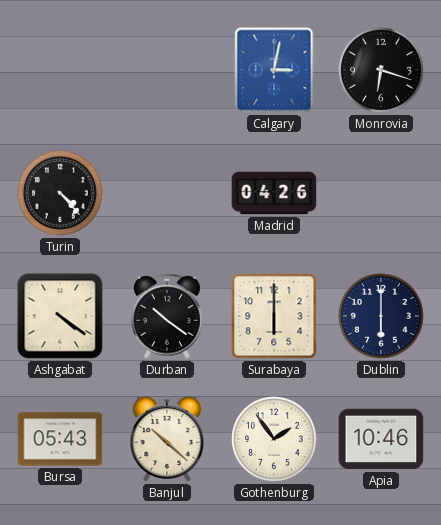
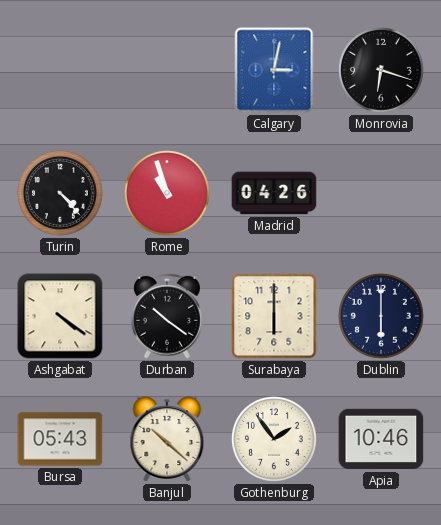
Rome: none -> 10:57 (168, 194)
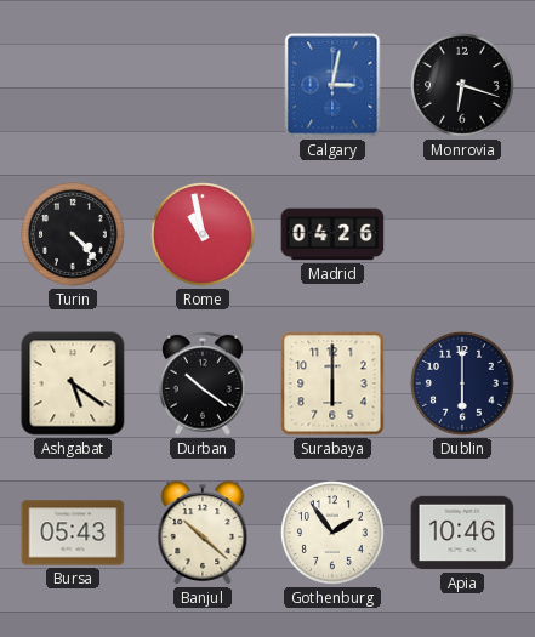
Rome: 10:57 -> 10:58 (204, 235)
Ashgabat: 4:21 -> 5:21 (73, 383)
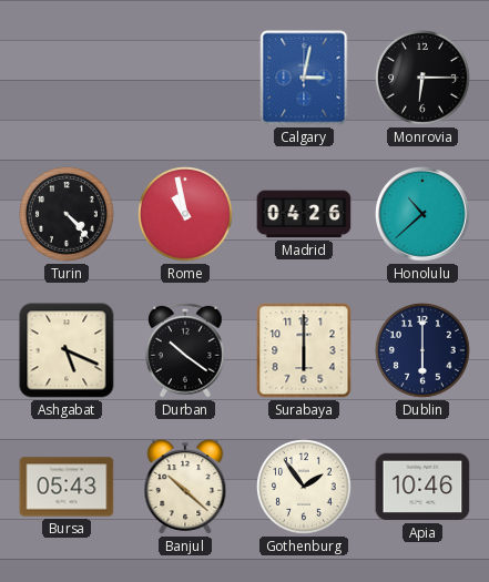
Monrovia: 6:18 -> 6:15 (424, 79)
Honolulu: none -> 10:38 (422, 214)
Ashgabat: 5:21 -> 5:19 (67, 350)
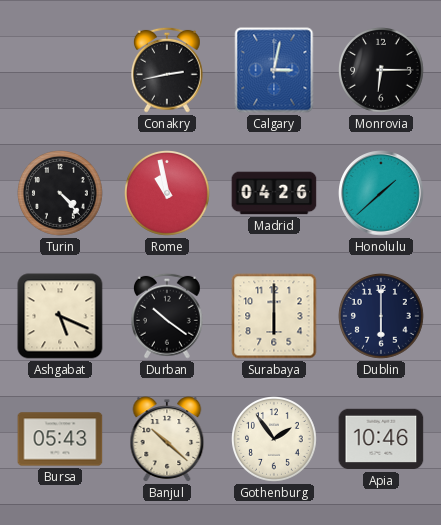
Conakry: none -> 2:43 (168, 70)
Honolulu: 10:38 -> 1:38 (381, 193)
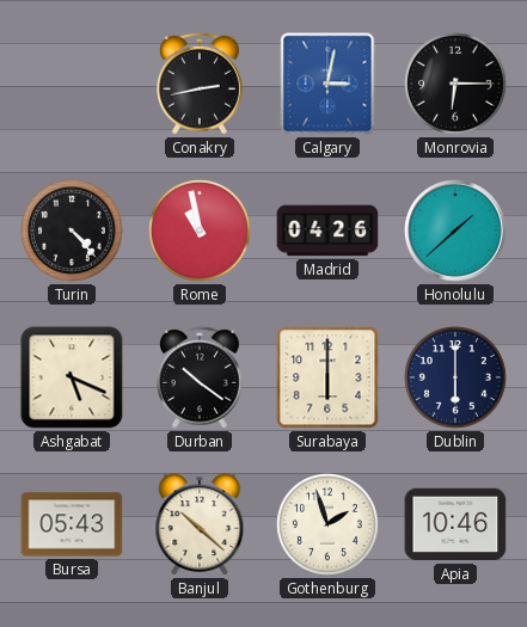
Gothenburg: 1:54 -> 1:57 (329, 525)
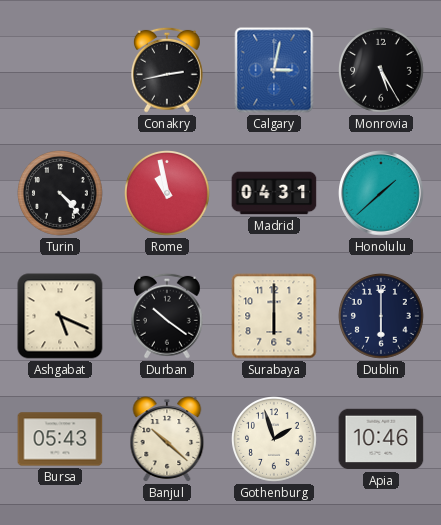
Monrovia: 6:15 -> 5:25 (382, 71)
Madrid: 04:26 -> 04:31 (274, 193)
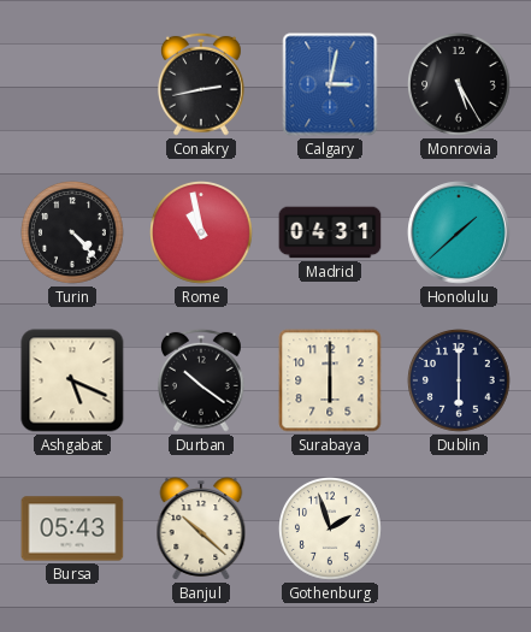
Apia: 10:46 -> none (381, 439)
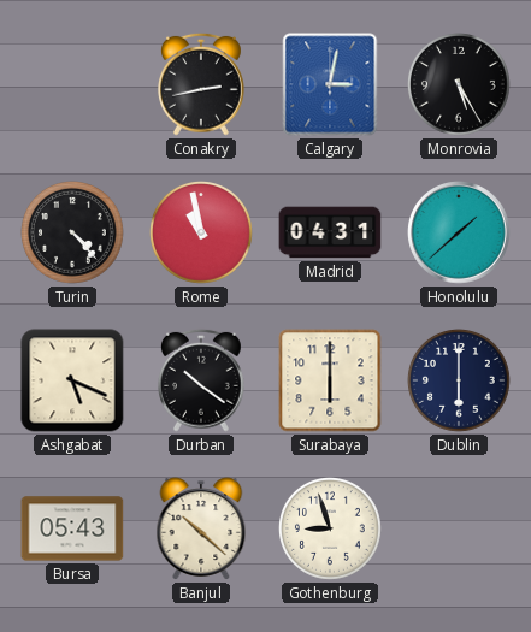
Gothenburg: 1:57 -> 8:57 (331, 530)
